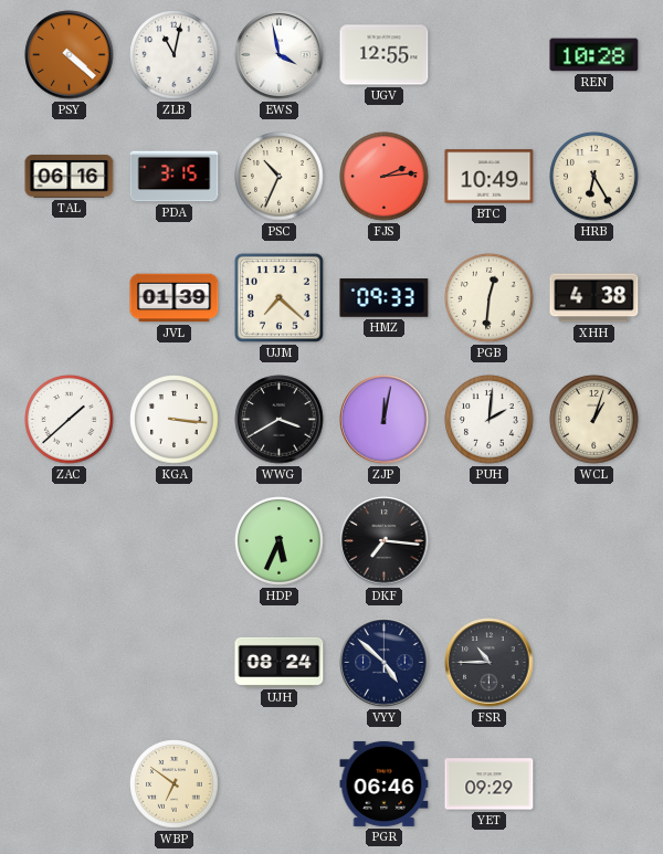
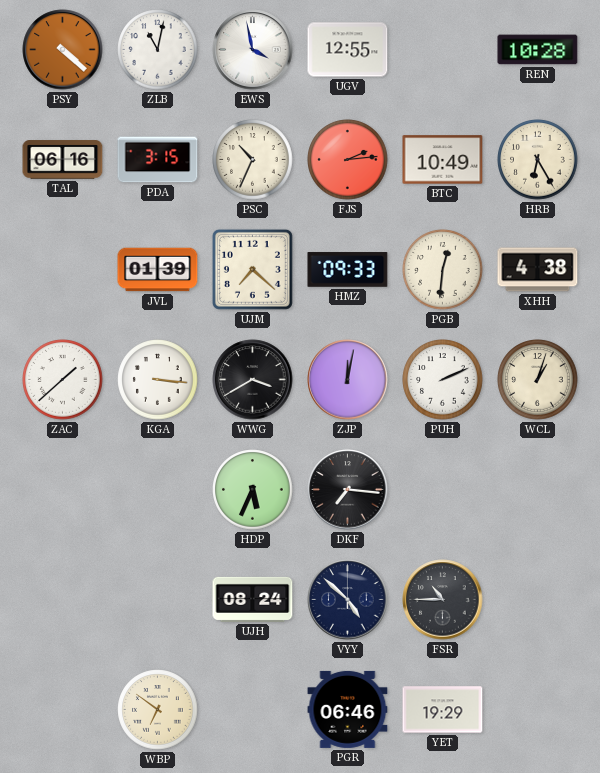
PUH: 2:01 -> 2:11 (443, 380)
YET: 09:29 -> 19:29 (443, 710)
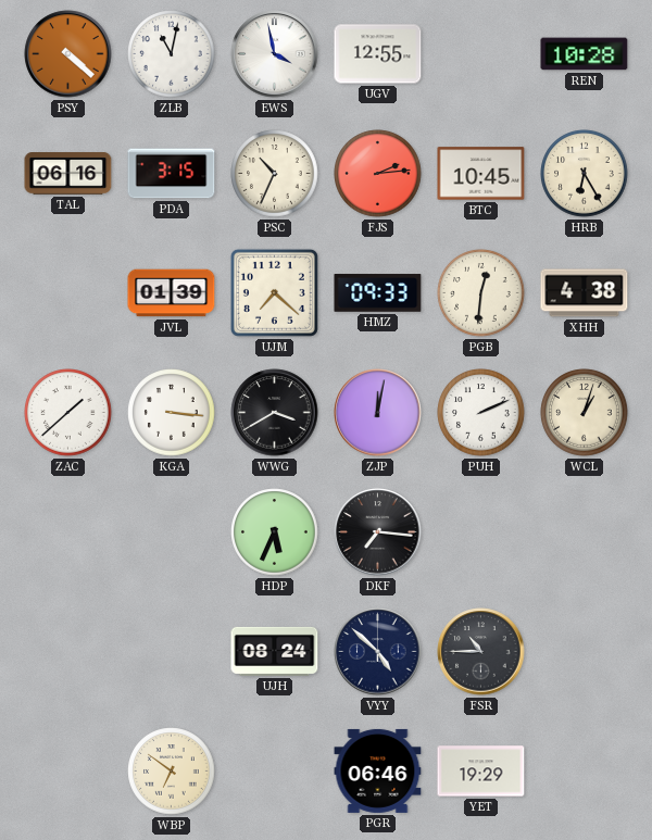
BTC: 10:49 -> 10:45 (481, 174)
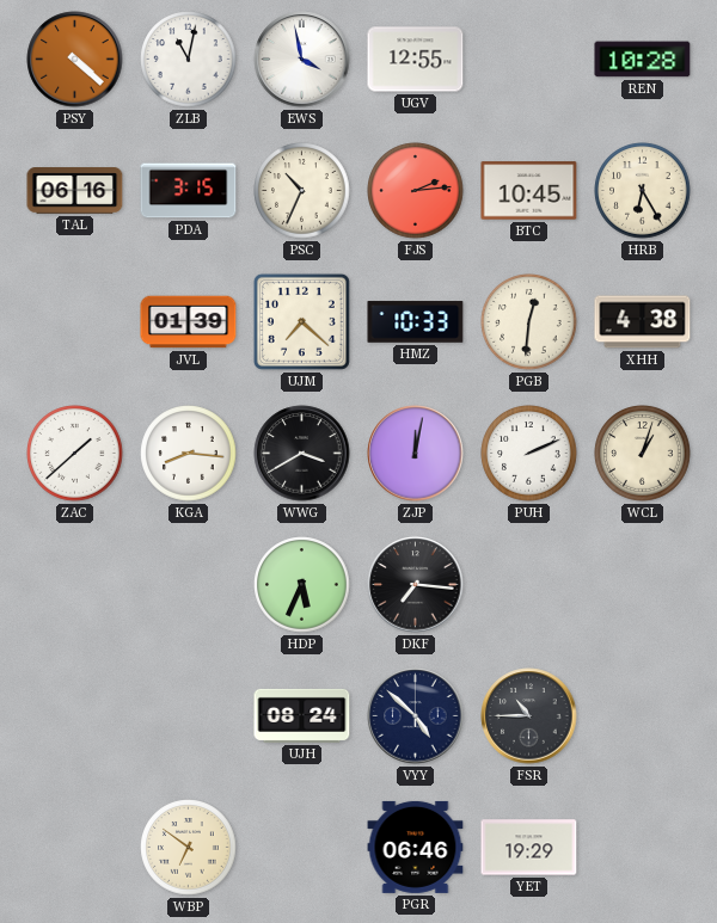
HMZ: 09:33 -> 10:33 (416, 322)
KGA: 3:16 -> 8:16 (189, 454)
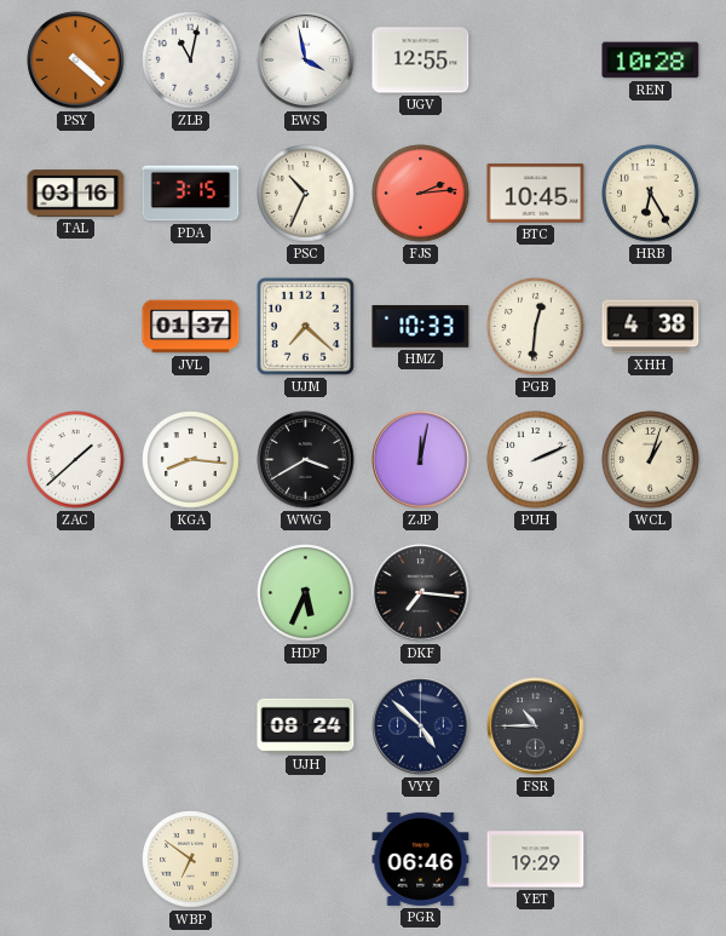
TAL: 06:16 -> 03:16 (76, 194)
JVL: 01:39 -> 01:37 (191, 327)
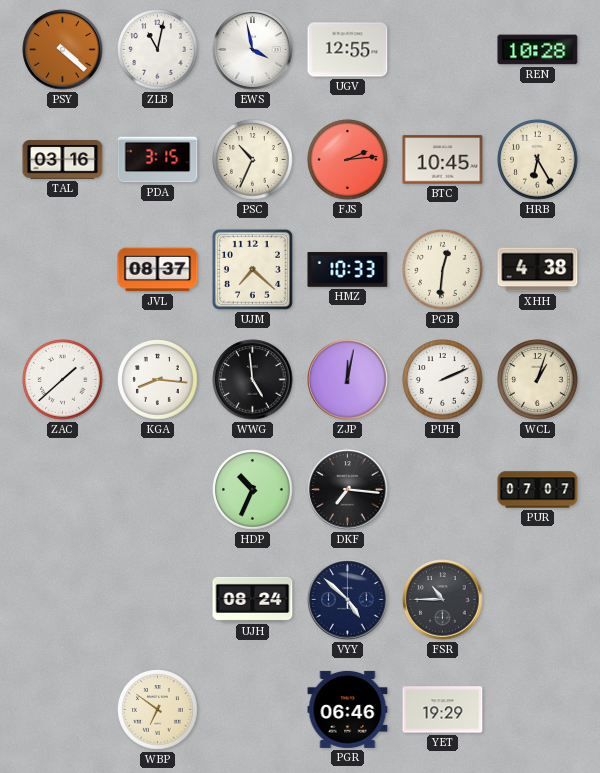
JVL: 01:37 -> 08:37 (158, 270)
WWG: 3:40 -> 4:59 (253, 380)
HDP: 5:34 -> 10:34 (253, 490)
PUR: none -> 07:07 (538, 490)
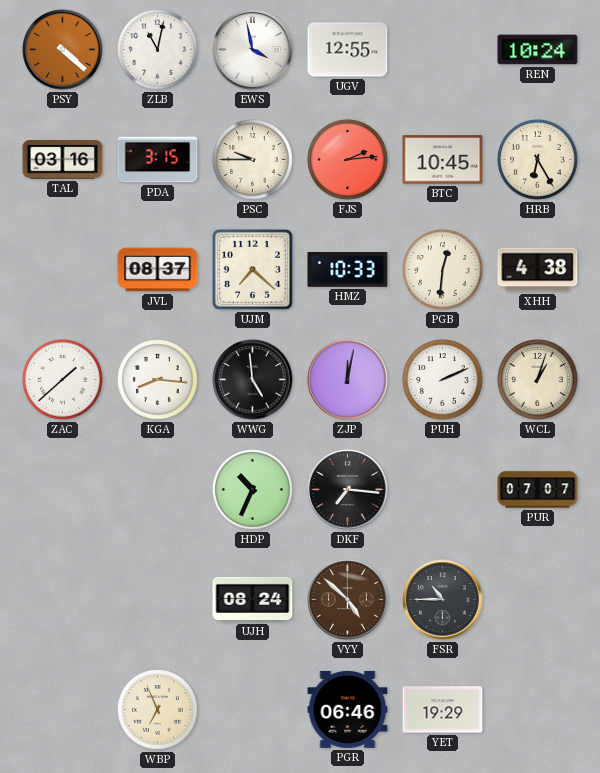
REN: 10:28 -> 10:24 (538, 50)
PSC: 10:34 -> 9:45 (253, 160)
VYY dial: navy -> brown (348, 600)
WBP: 6:51 -> 6:56 (158, 710)
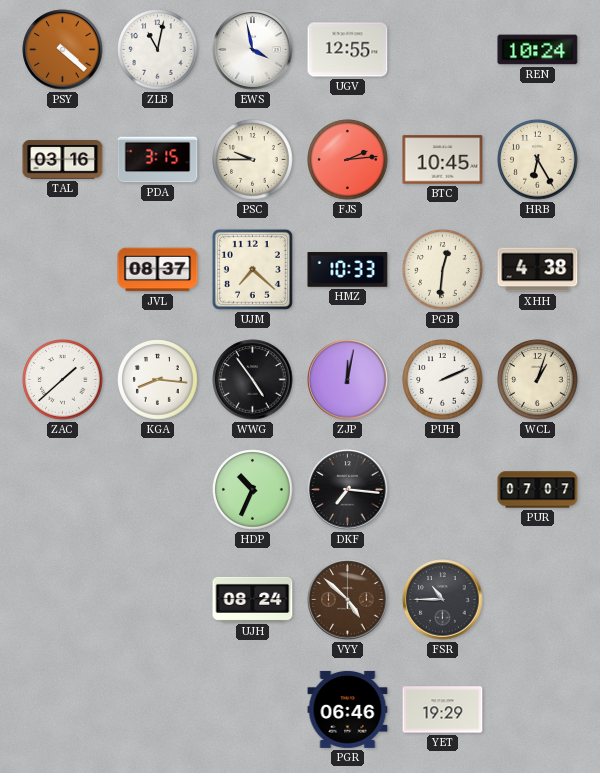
WWG: 4:59 -> 4:54 (253, 380)
WBP: 6:56 -> none (158, 710)
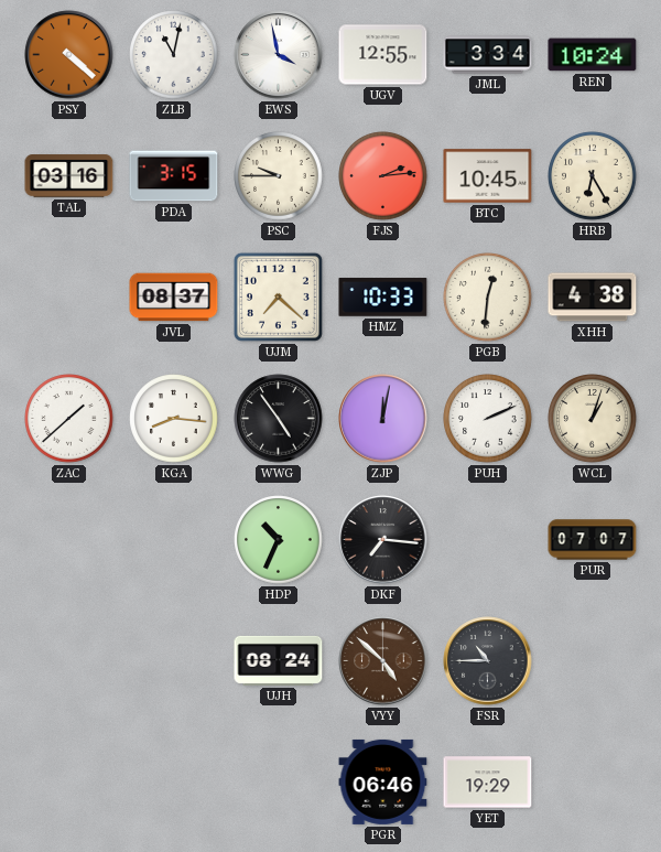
JML: none -> 3:34 (488, 55)
